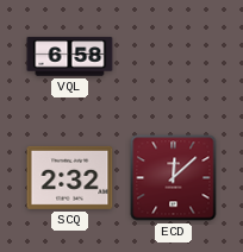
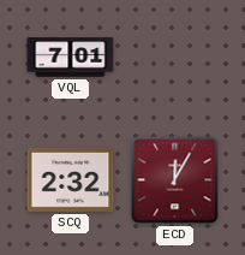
VQL: 6:58 -> 7:01 (71, 58)
ECD: 12:08 -> 12:05 (175, 180)
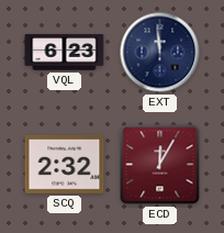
VQL: 7:01 -> 6:23 (65, 53)
EXT: none -> 11:59 (160, 53)
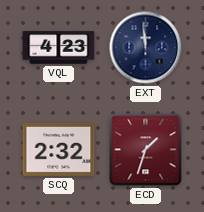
VQL: 6:23 -> 4:23 (59, 48)
ECD: 12:05 -> 1:33 (146, 150)
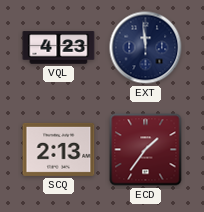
SCQ: 2:32 -> 2:13 (59, 149)
ECD: 1:33 -> 1:36 (146, 150)
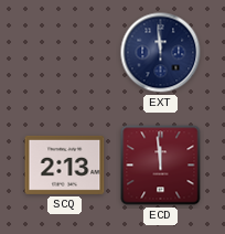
VQL: 4:23 -> none (59, 48)
ECD: 1:36 -> 11:59 (161, 166)
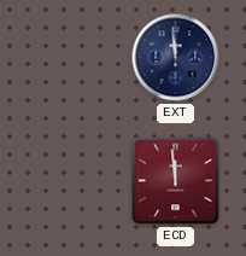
SCQ: 2:13 -> none (65, 164)
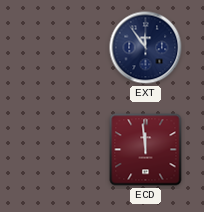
EXT: 11:59 -> 11:54 (146, 48)
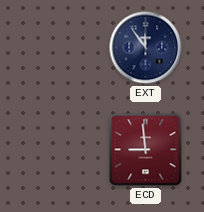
ECD: 11:59 -> 8:59 (146, 150)
